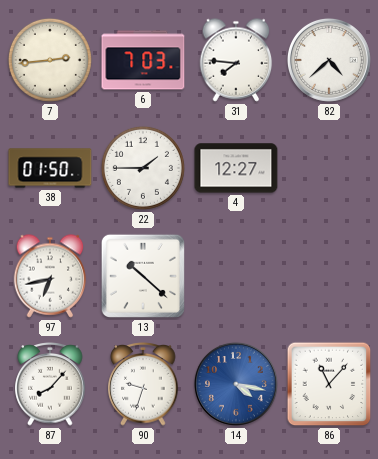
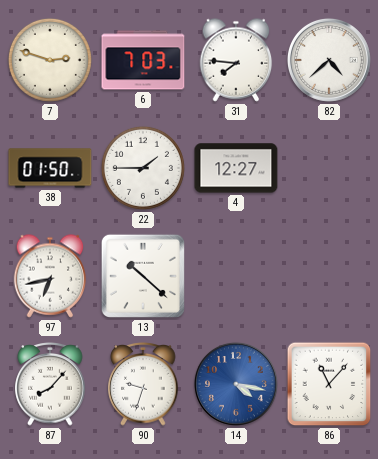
7: 2:44 -> 2:48 (50, 60)
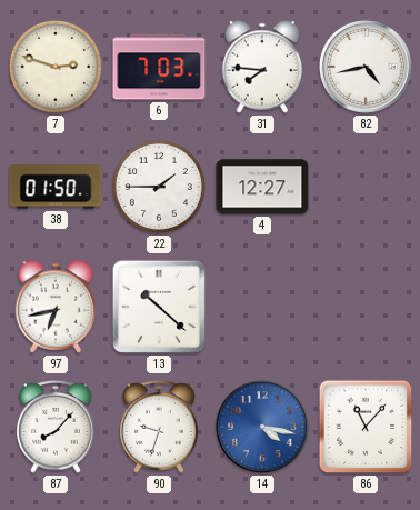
82: 4:38 -> 4:43 (366, 67)
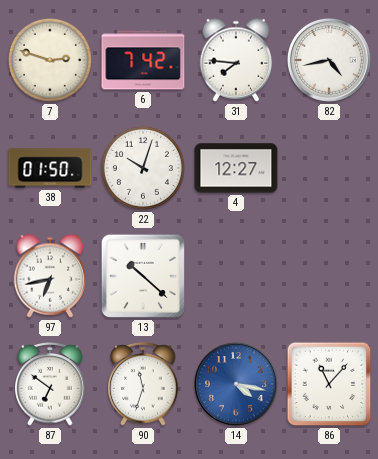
6: 7:03 -> 7:42 (143, 60)
22: 1:45 -> 10:03 (143, 168)
87: 8:07 -> 6:51 (50, 384)
90: 9:33 -> 11:33 (143, 384)
